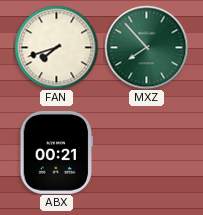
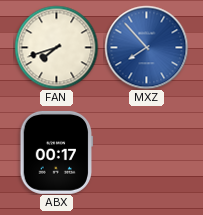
MXZ dial: green -> blue (146, 47)
ABX: 00:21 -> 00:17 (57, 152)
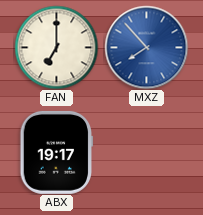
FAN: 7:42 -> 7:00 (56, 47)
ABX: 00:17 -> 19:17 (57, 152)
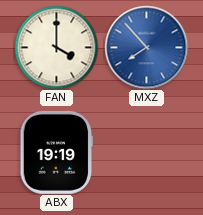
FAN: 7:00 -> 4:00 (56, 47)
ABX: 19:17 -> 19:19 (57, 152)
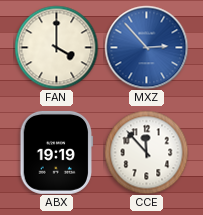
MXZ: 7:53 -> 2:53 (146, 47)
CCE: none -> 11:53 (146, 152)
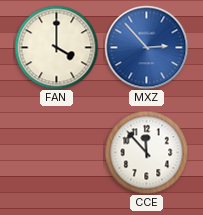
ABX: 19:19 -> none (57, 152)
